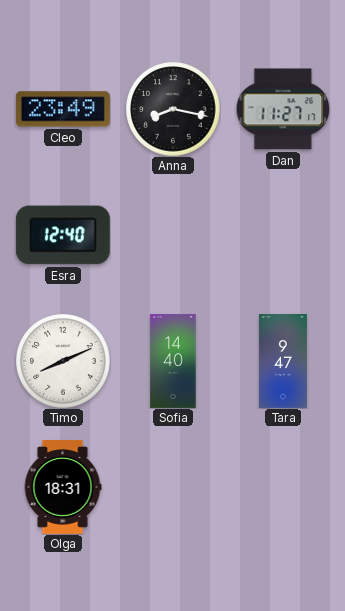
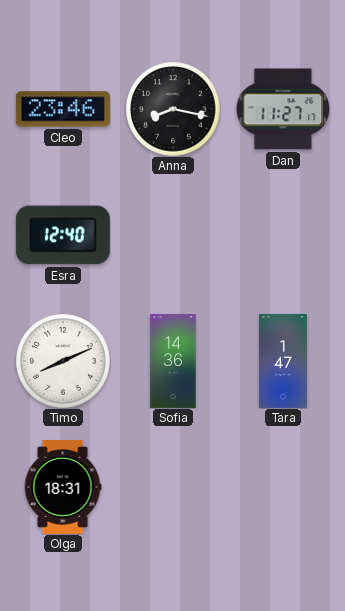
Cleo: 23:49 -> 23:46 (63, 109)
Sofia: 14:40 -> 14:36 (173, 361)
Tara: 9:47 -> 1:47 (283, 361)
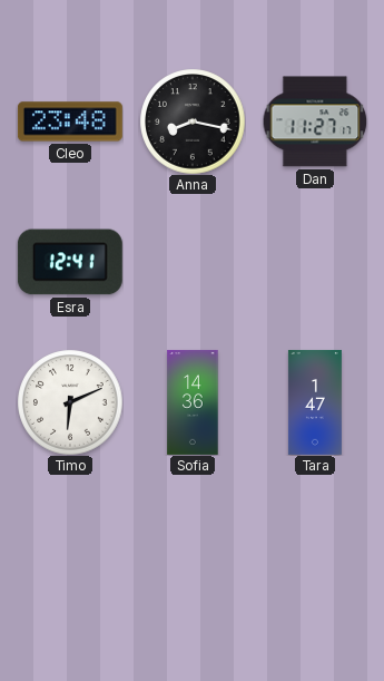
Cleo: 23:46 -> 23:48 (70, 121)
Esra: 12:40 -> 12:41 (70, 262)
Timo: 8:11 -> 6:11 (70, 402)
Olga: 18:31 -> none (63, 487)
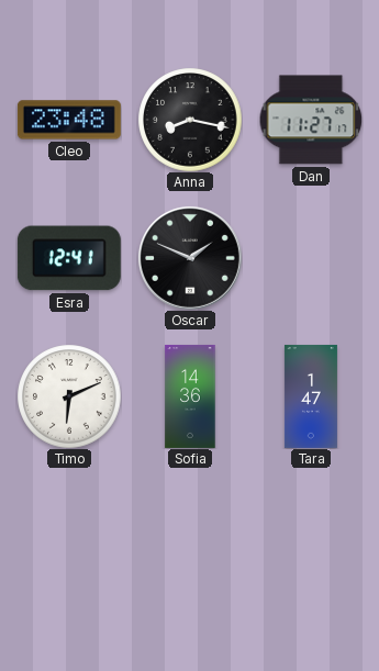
Oscar: none -> 1:49 (190, 258)
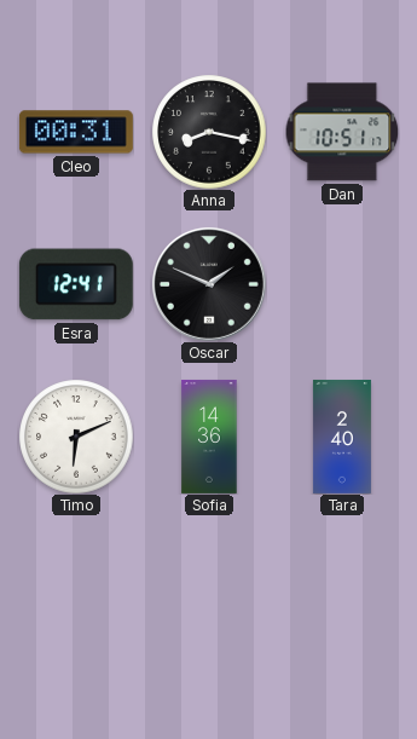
Cleo: 23:48 -> 00:31 (76, 132)
Dan: 11:27 -> 10:51 (342, 132)
Tara: 1:47 -> 2:40 (342, 437)
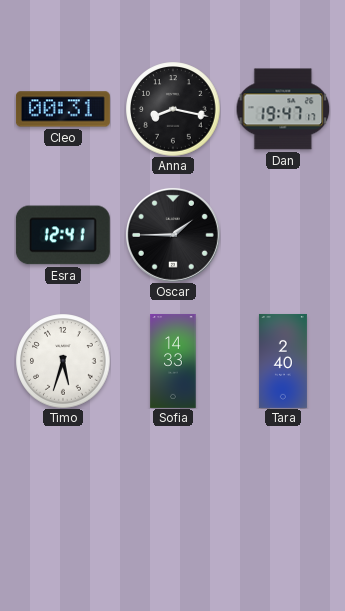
Dan: 10:51 -> 19:47 (283, 109)
Oscar: 1:49 -> 1:45 (173, 235)
Timo: 6:11 -> 5:33 (63, 361)
Sofia: 14:36 -> 14:33 (173, 361)
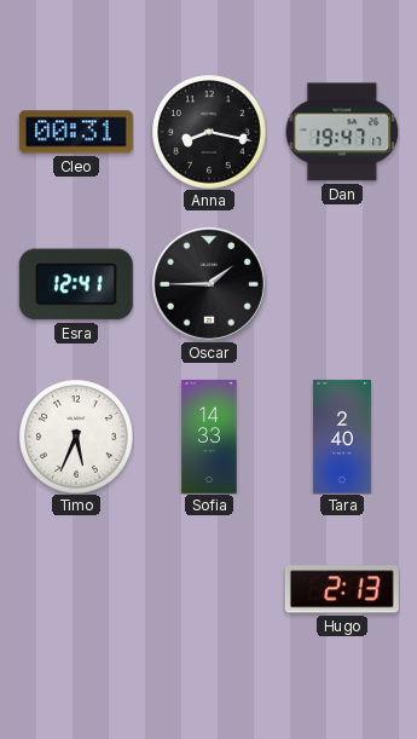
Timo: 5:33 -> 5:34 (76, 437)
Hugo: none -> 2:13 (342, 589)
